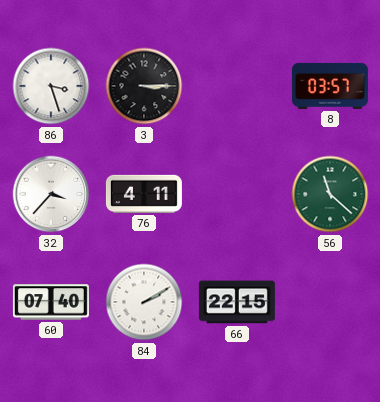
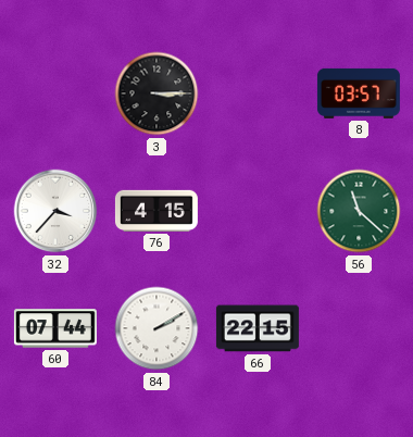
86: 3:27 -> none (51, 86)
76: 4:11 -> 4:15 (157, 211)
60: 07:40 -> 07:44 (55, 328)
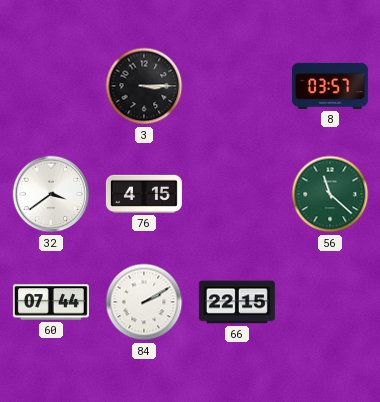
32: 3:37 -> 3:39 (51, 194)
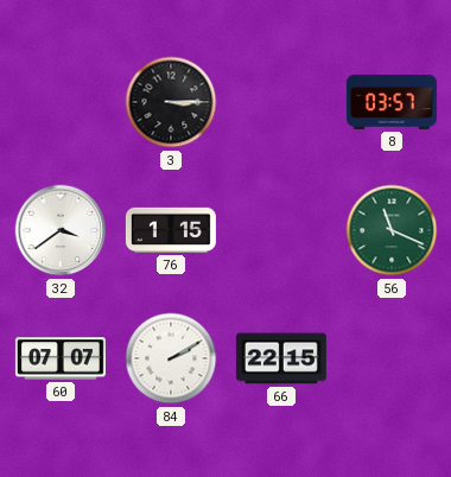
76: 4:15 -> 1:15 (171, 230)
56: 11:22 -> 11:19 (392, 230)
60: 07:44 -> 07:07 (61, 358)
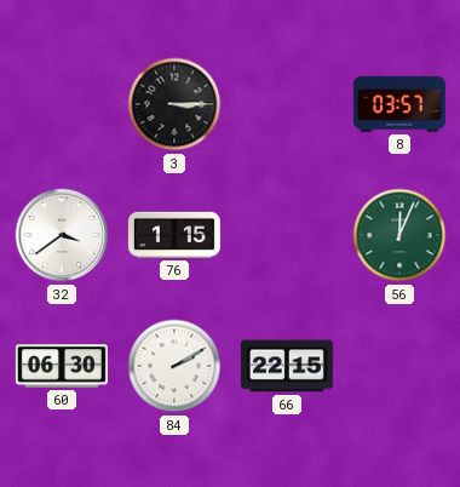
56: 11:19 -> 12:04 (399, 235)
60: 07:07 -> 06:30 (62, 366)
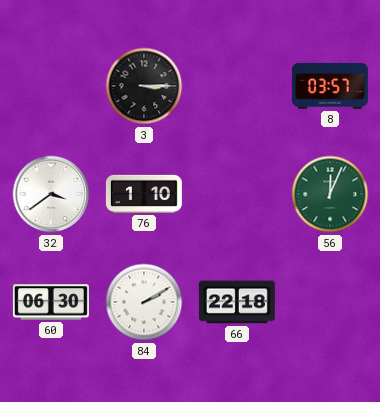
76: 1:15 -> 1:10 (144, 194)
66: 22:15 -> 22:18 (237, 302)
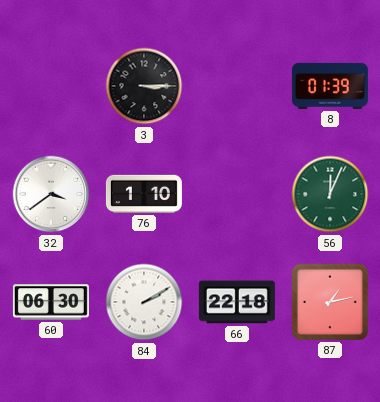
8: 03:57 -> 01:39 (330, 86)
87: none -> 1:13 (330, 302)
